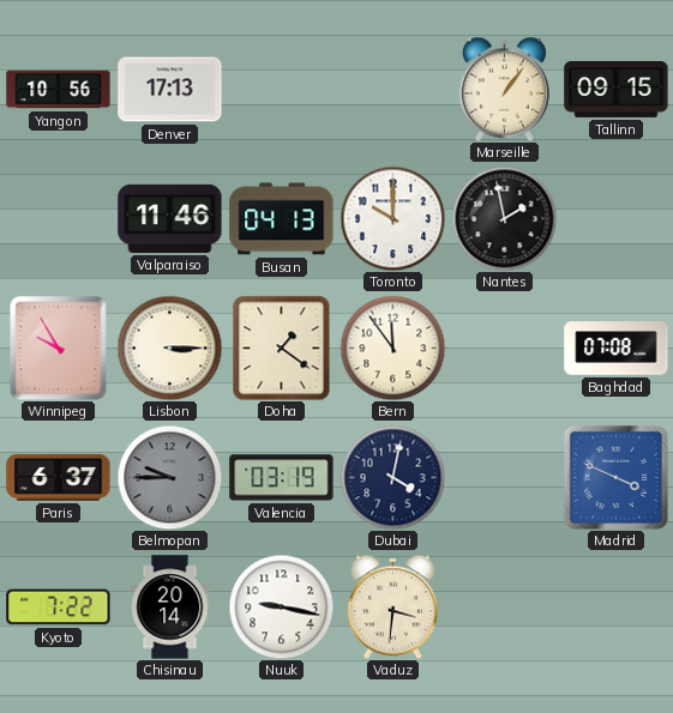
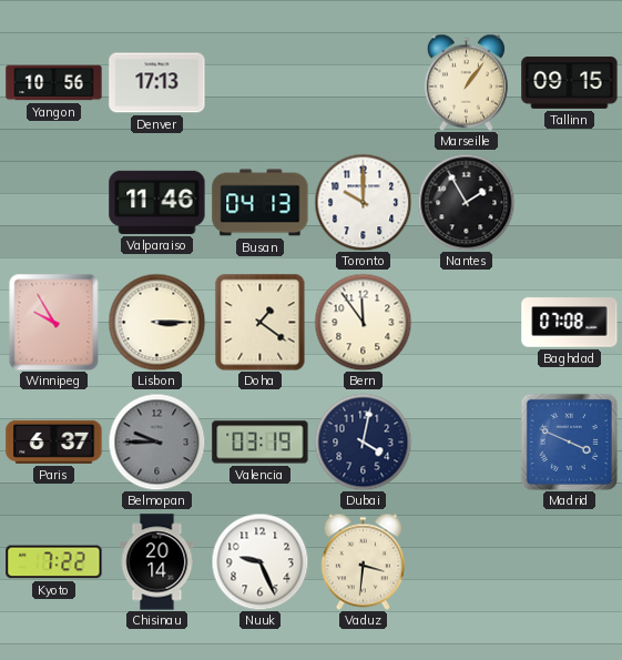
Nantes: 1:58 -> 1:55 (466, 202)
Nuuk: 9:17 -> 9:26 (259, 561)
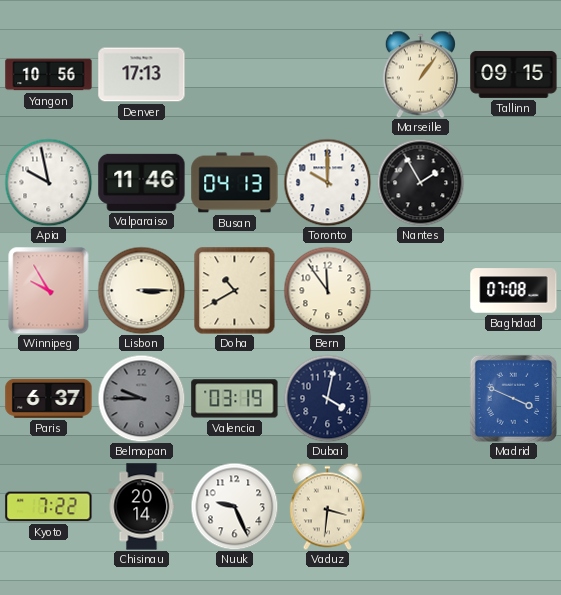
Apia: none -> 9:58 (48, 182)
Doha: 1:21 -> 10:40 (235, 290)
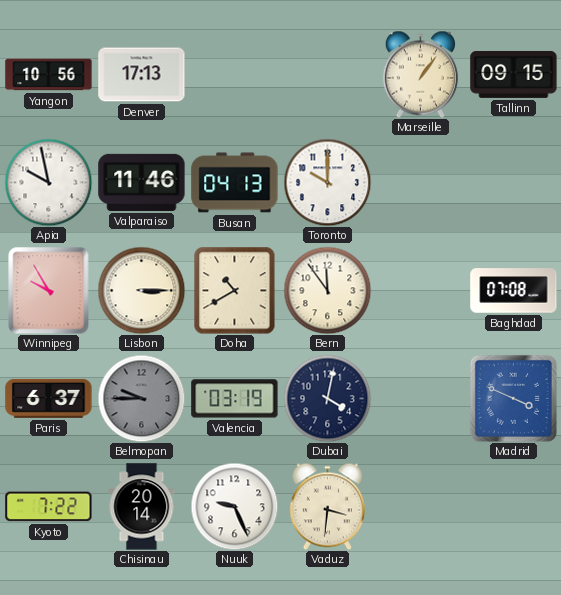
Nantes: 1:55 -> none (420, 182)
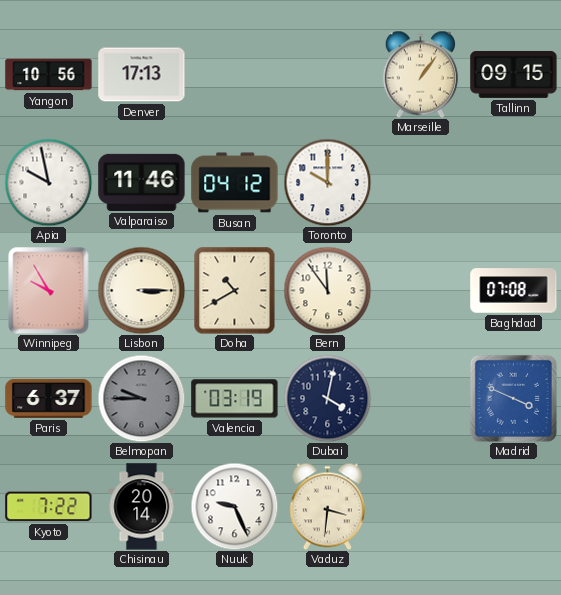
Busan: 04:13 -> 04:12 (235, 183)
